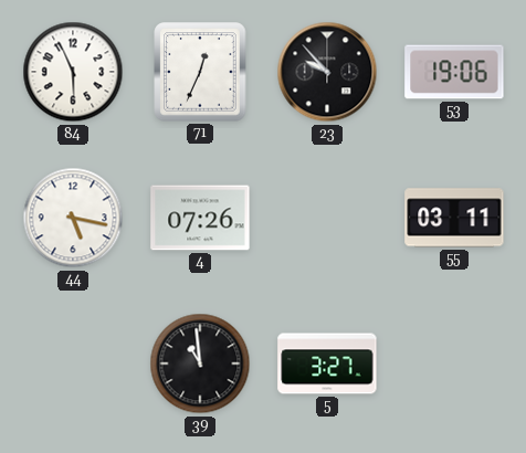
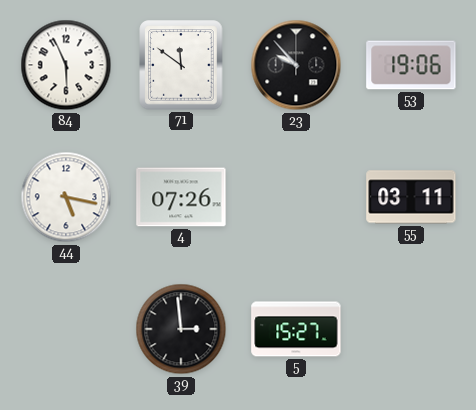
71: 12:34 -> 11:51 (181, 65)
39: 10:59 -> 2:59 (181, 329)
5: 3:27 -> 15:27 (296, 329)
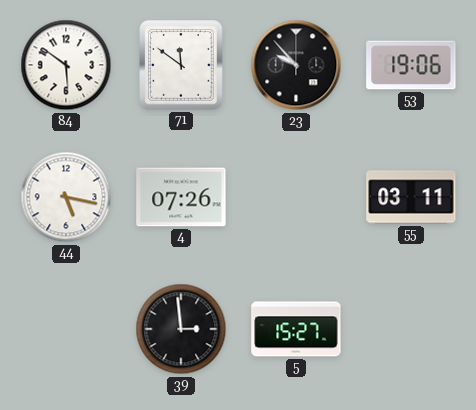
84: 5:56 -> 5:51 (66, 65)
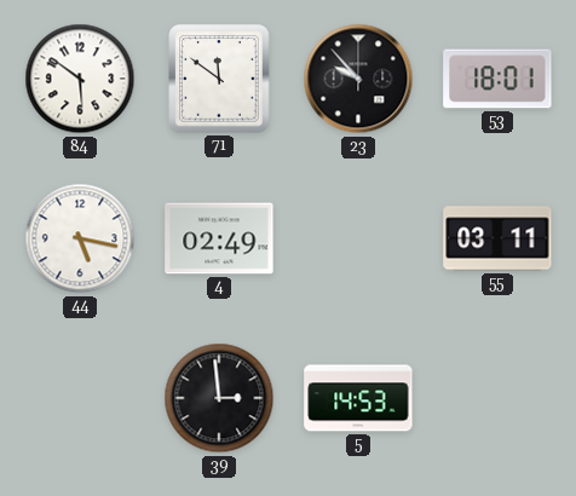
53: 19:06 -> 18:01 (497, 79)
4: 07:26 -> 02:49 (219, 238)
5: 15:27 -> 14:53 (358, 398)
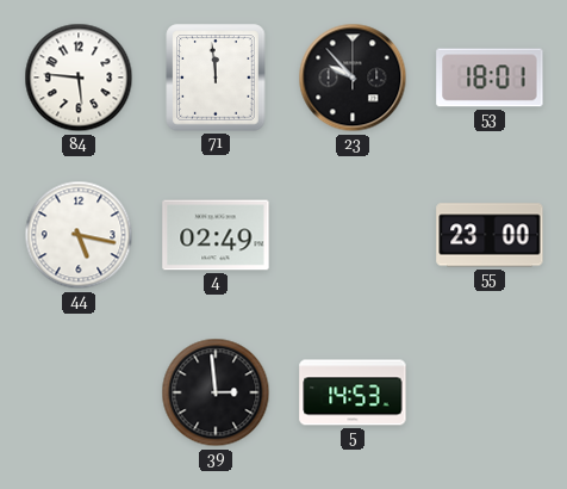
84: 5:51 -> 5:46 (79, 78)
71: 11:51 -> 11:59 (216, 78)
55: 03:11 -> 23:00 (490, 235)
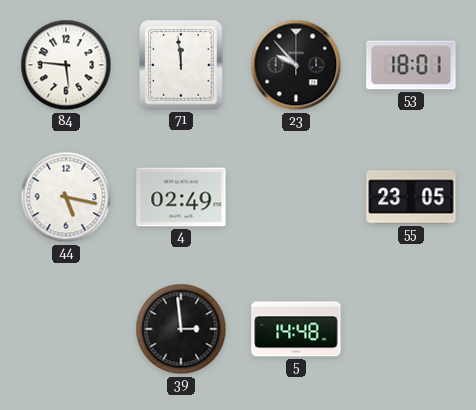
55: 23:00 -> 23:05 (411, 197)
5: 14:53 -> 14:48 (296, 329)
